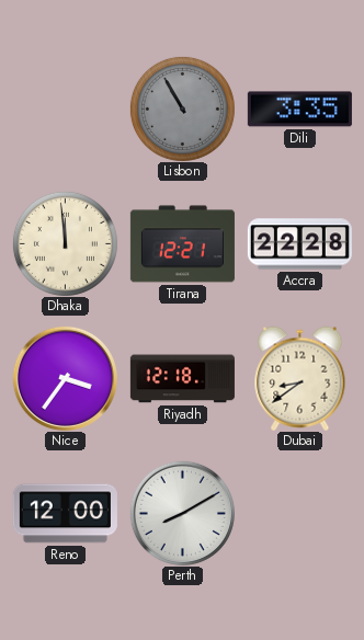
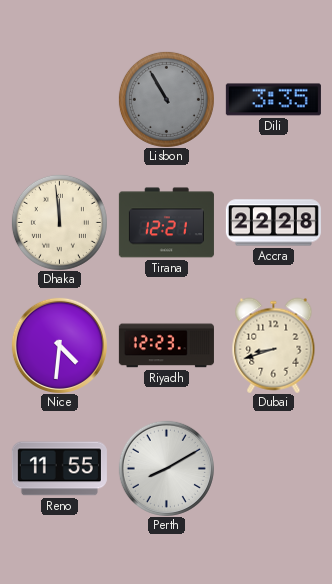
Nice: 3:36 -> 4:31 (59, 345)
Riyadh: 12:18 -> 12:23 (166, 346)
Dubai: 8:39 -> 8:42 (274, 345)
Reno: 12:00 -> 11:55 (59, 469)
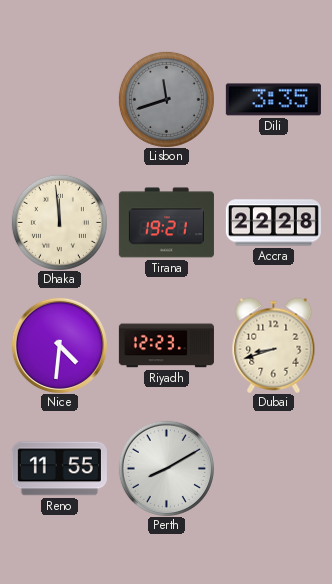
Lisbon: 10:55 -> 11:42 (166, 99)
Tirana: 12:21 -> 19:21 (166, 223)
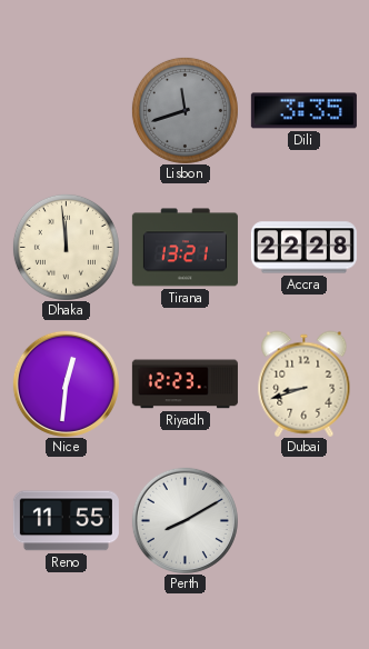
Tirana: 19:21 -> 13:21 (184, 248)
Nice: 4:31 -> 12:31 (66, 383)
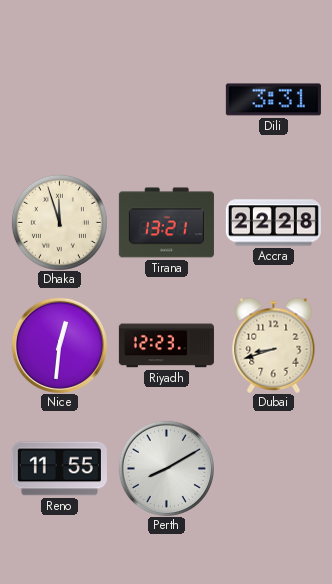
Lisbon: 11:42 -> none (184, 110)
Dili: 3:35 -> 3:31 (273, 100)
Dhaka: 11:59 -> 11:57 (59, 222)
